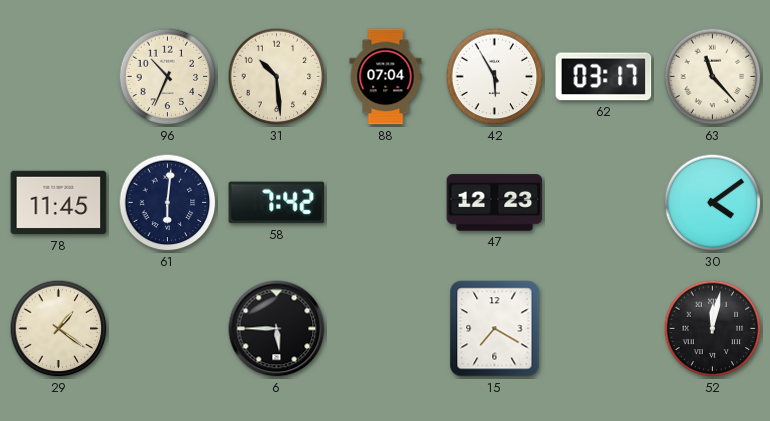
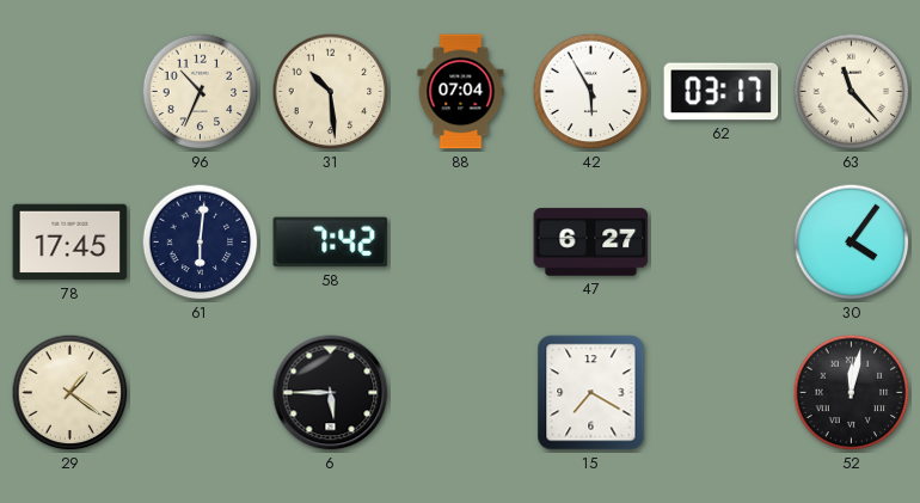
78: 11:45 -> 17:45 (70, 243)
47: 12:23 -> 6:27 (591, 243)
30: 4:09 -> 4:06 (852, 243)
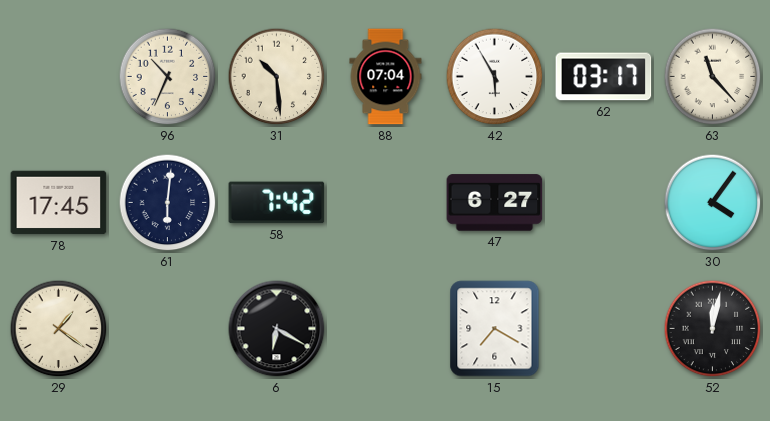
6: 5:45 -> 6:20 (277, 329)
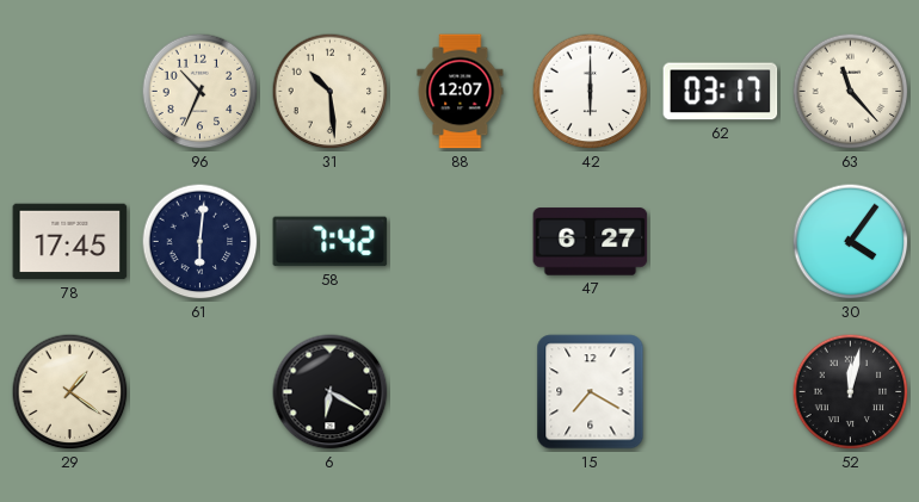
88: 07:04 -> 12:07 (461, 92)
42: 5:55 -> 6:00 (591, 92)
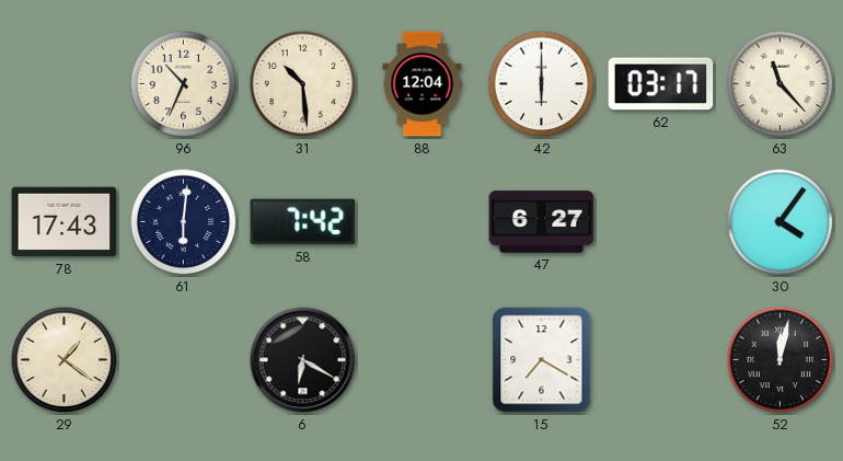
88: 12:07 -> 12:04 (423, 84)
78: 17:45 -> 17:43 (65, 222)
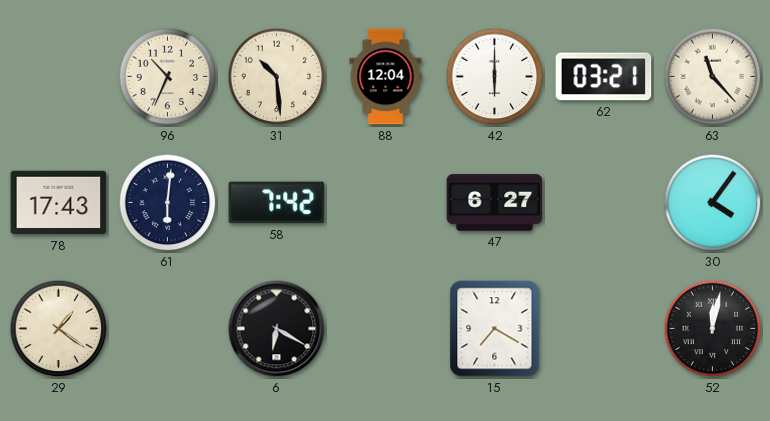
62: 03:17 -> 03:21 (604, 77)
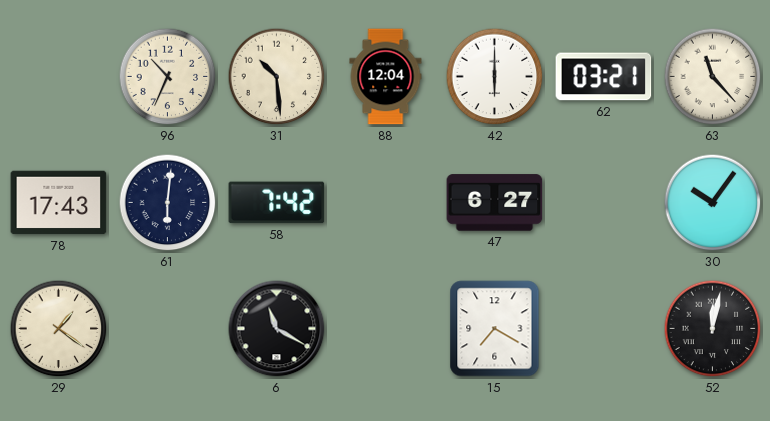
30: 4:06 -> 10:06 (713, 203)
6: 6:20 -> 11:20 (277, 329)
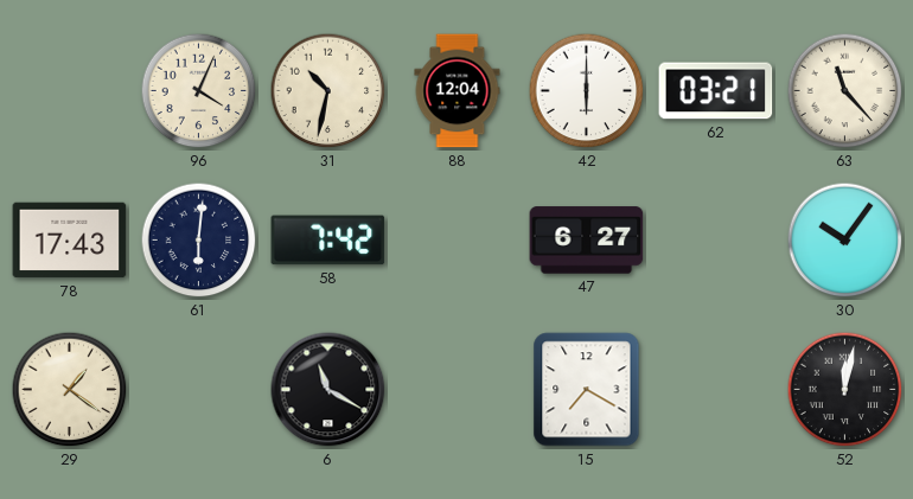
96: 10:34 -> 4:04 (199, 91)
31: 10:29 -> 10:32 (328, 91)
